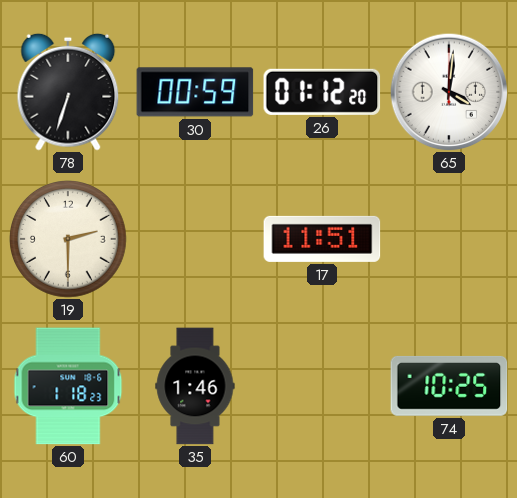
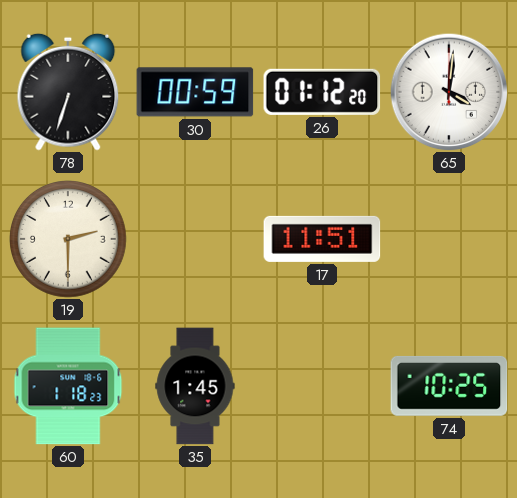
35: 1:46 -> 1:45 (195, 386)
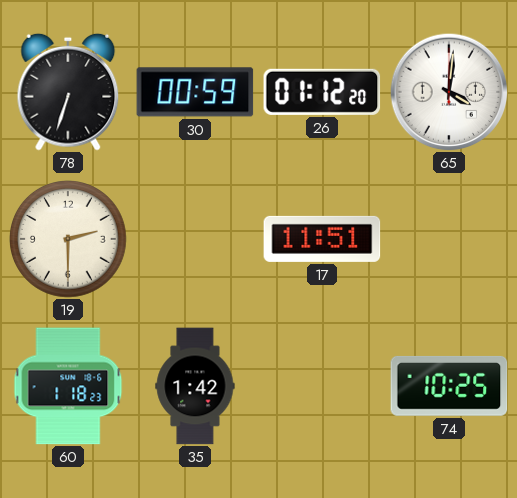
35: 1:45 -> 1:42 (195, 386)
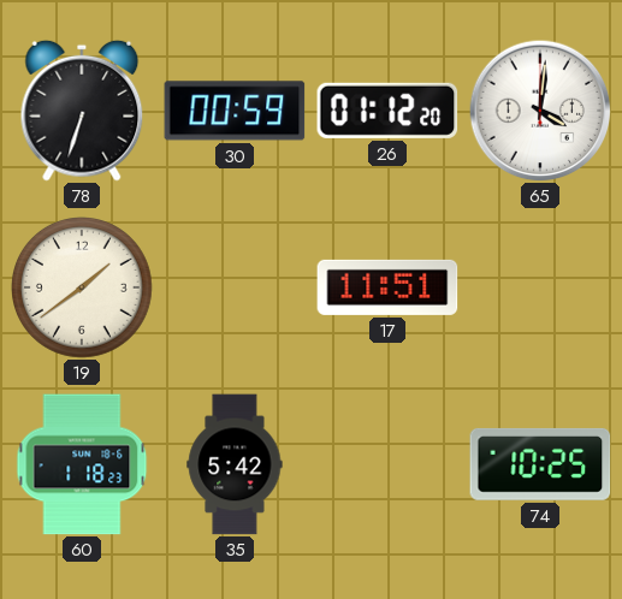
19: 2:30 -> 1:39 (83, 289)
35: 1:42 -> 5:42 (235, 464)
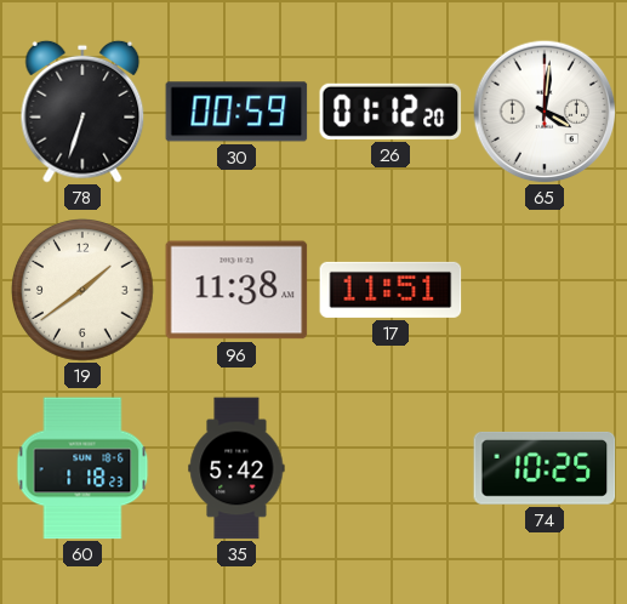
96: none -> 11:38 (236, 290)
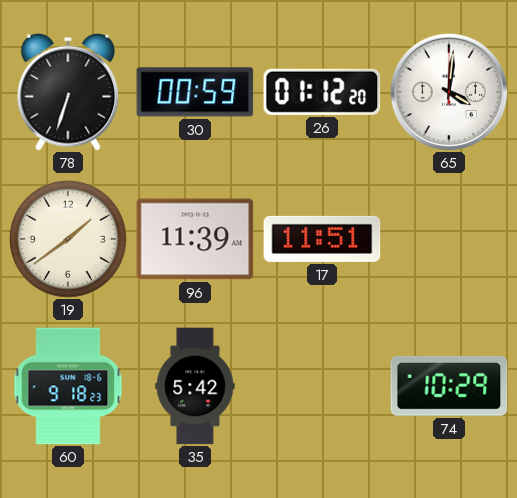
96: 11:38 -> 11:39 (195, 239)
60: 1:18 -> 9:18 (68, 386)
74: 10:25 -> 10:29 (449, 386)
